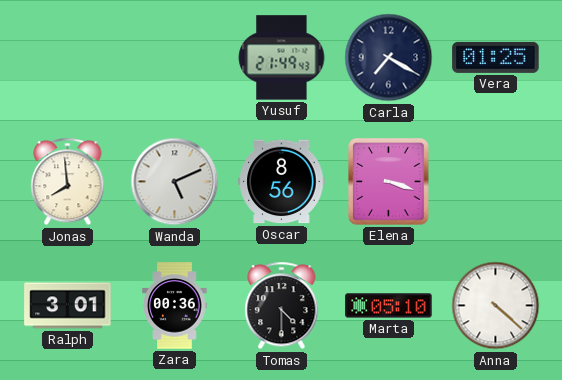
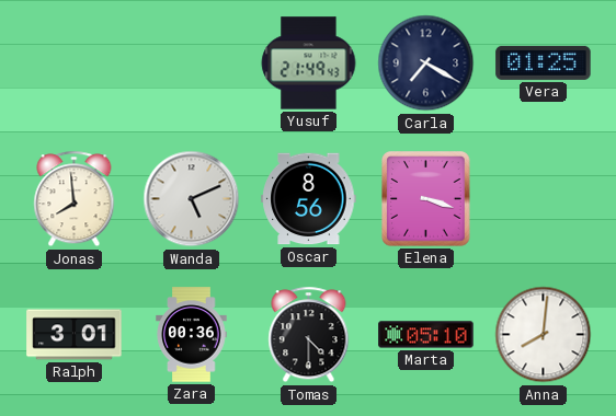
Anna: 4:22 -> 8:01 (544, 335)
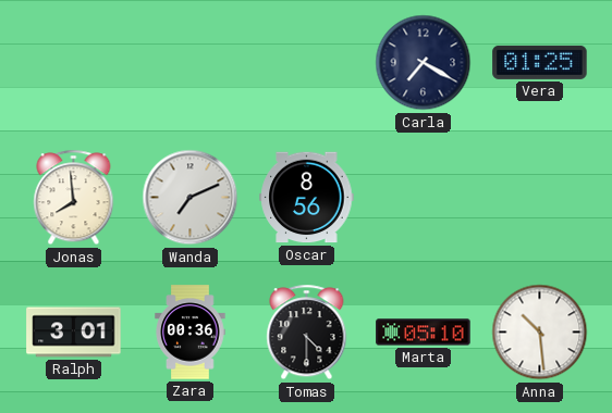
Yusuf: 21:49 -> none (309, 63)
Wanda: 5:11 -> 7:11 (191, 198)
Elena: 3:18 -> none (426, 199)
Anna: 8:01 -> 10:29 (540, 333)
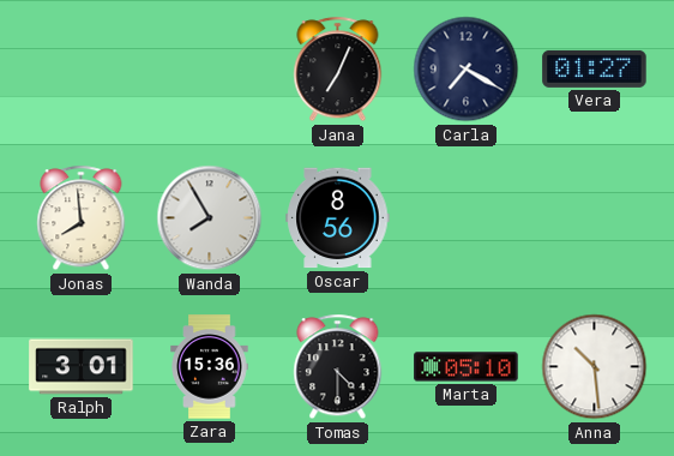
Jana: none -> 7:04 (338, 70)
Vera: 01:25 -> 01:27 (595, 68)
Wanda: 7:11 -> 7:55 (210, 218)
Zara: 00:36 -> 15:36 (210, 367)
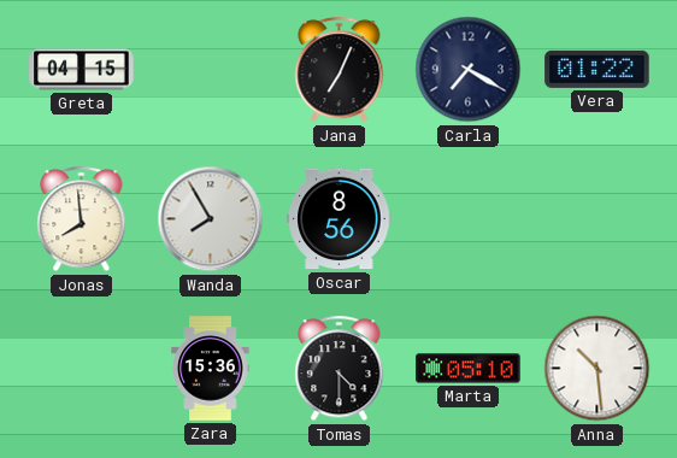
Greta: none -> 04:15 (82, 70)
Vera: 01:27 -> 01:22 (597, 69)
Ralph: 3:01 -> none (82, 367)
